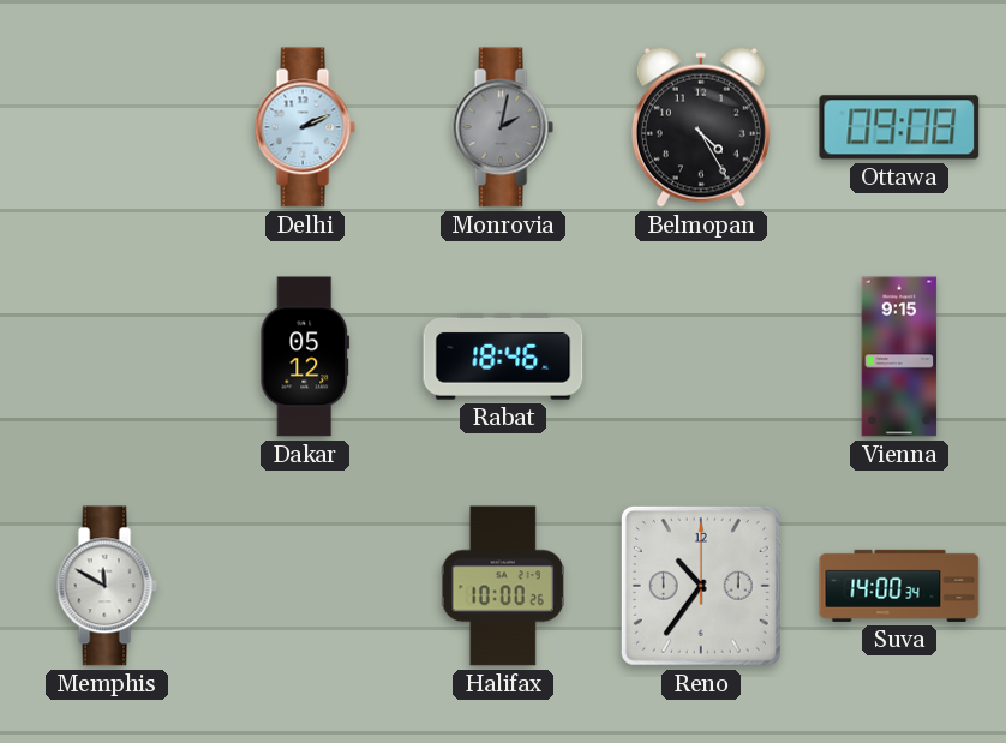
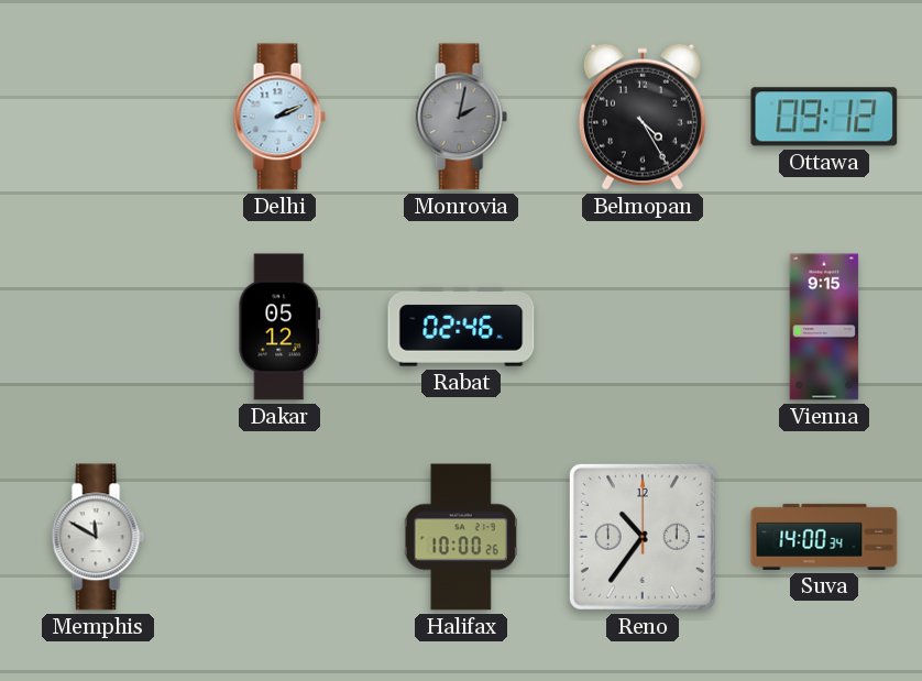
Ottawa: 09:08 -> 09:12 (824, 117)
Rabat: 18:46 -> 02:46 (461, 327)
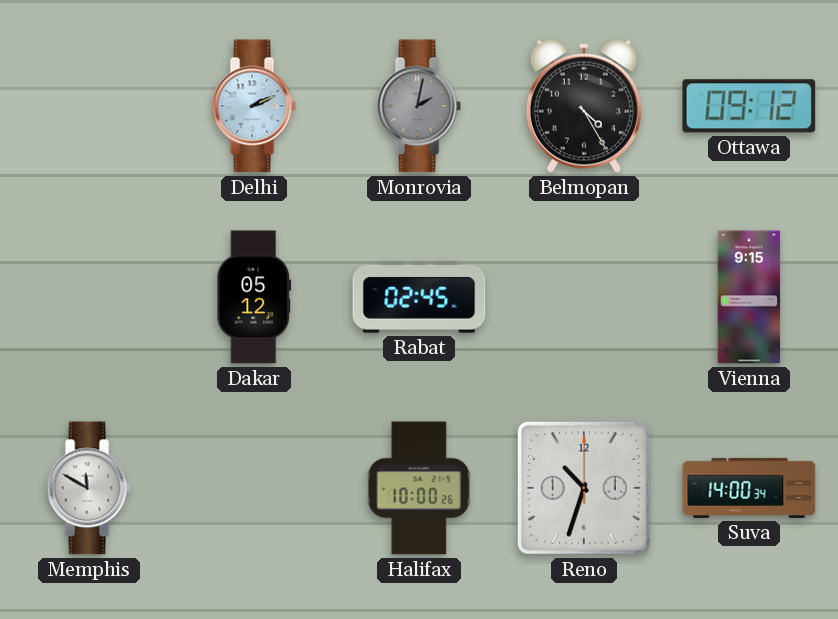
Rabat: 02:46 -> 02:45 (419, 297)
Reno: 10:36 -> 10:33 (584, 488)
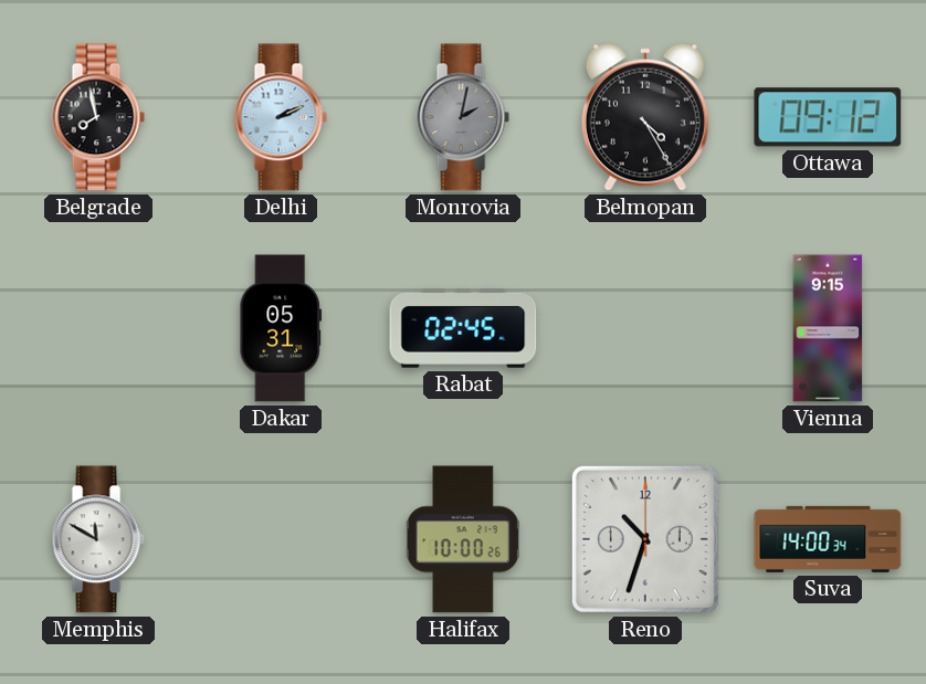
Belgrade: none -> 7:58 (98, 117)
Dakar: 05:12 -> 05:31 (281, 328)
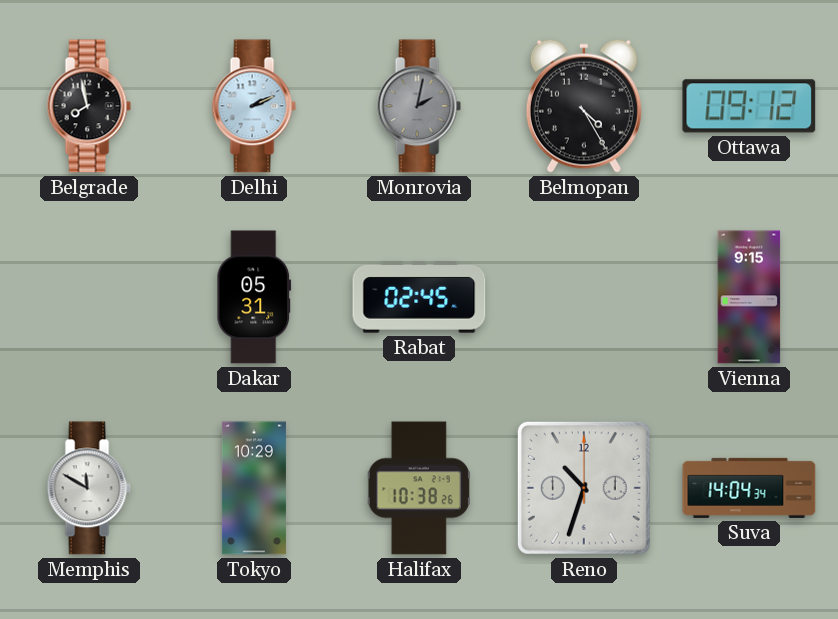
Tokyo: none -> 10:29 (254, 488)
Halifax: 10:00 -> 10:38 (419, 488)
Suva: 14:00 -> 14:04 (749, 488)
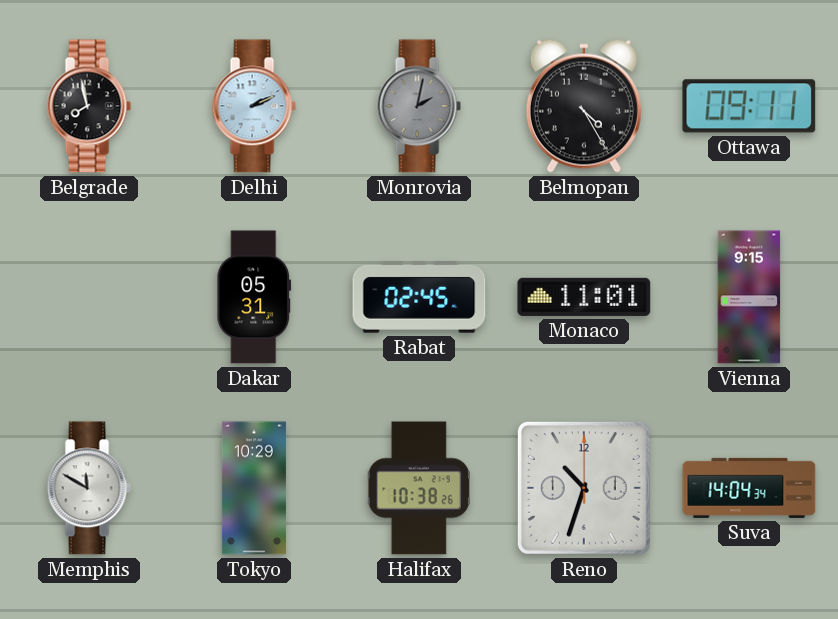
Ottawa: 09:12 -> 09:11 (749, 106)
Monaco: none -> 11:01 (584, 297)
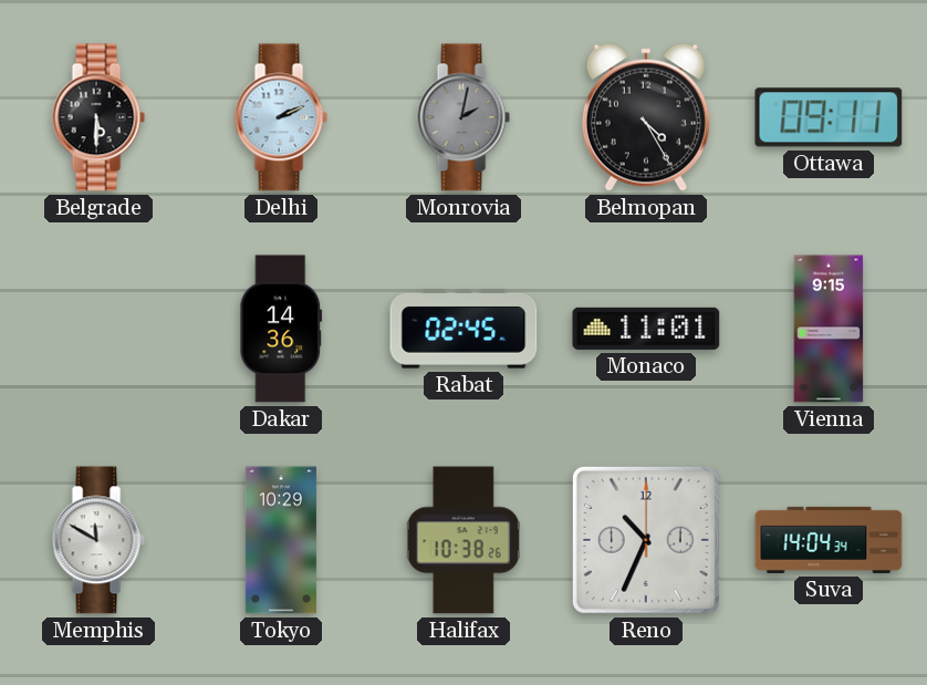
Belgrade: 7:58 -> 5:30 (98, 117)
Dakar: 05:31 -> 14:36 (281, 329)
Reno: 10:33 -> 10:34 (646, 540)
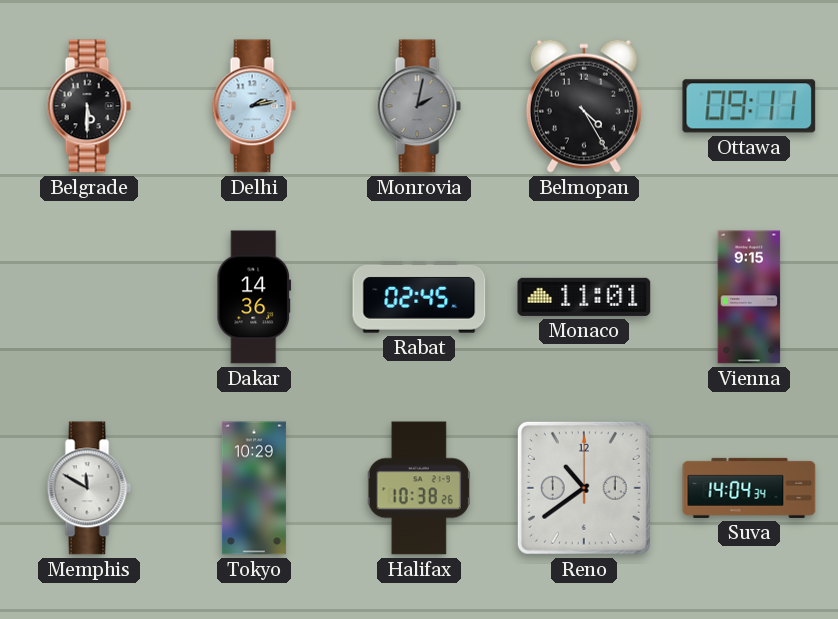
Delhi: 2:11 -> 2:13 (254, 106)
Reno: 10:34 -> 10:39 (584, 488)
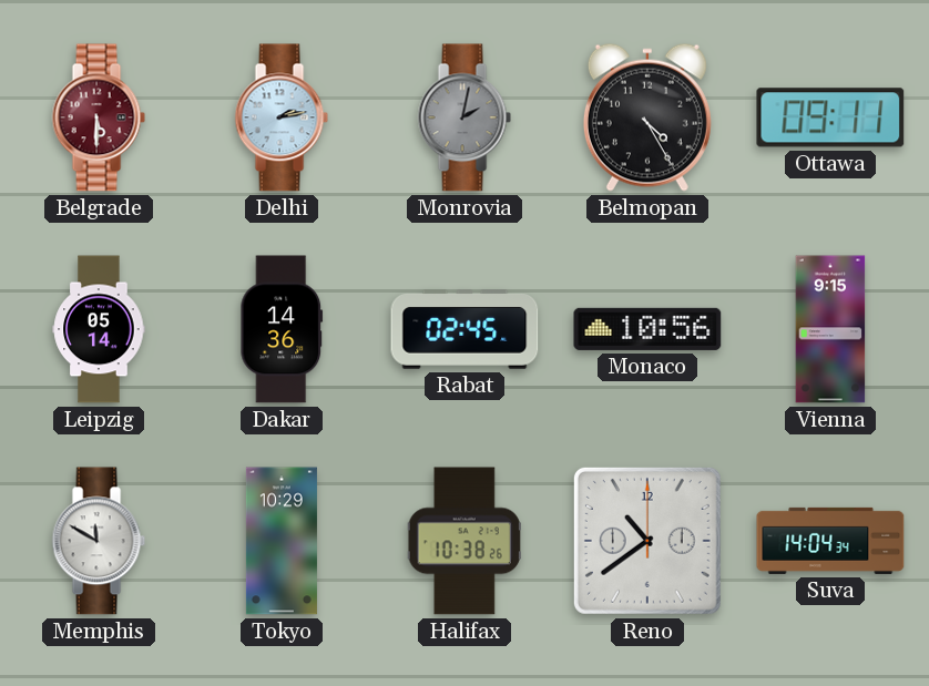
Belgrade dial: black -> burgundy (99, 117)
Leipzig: none -> 05:14 (99, 329)
Monaco: 11:01 -> 10:56 (647, 329)
